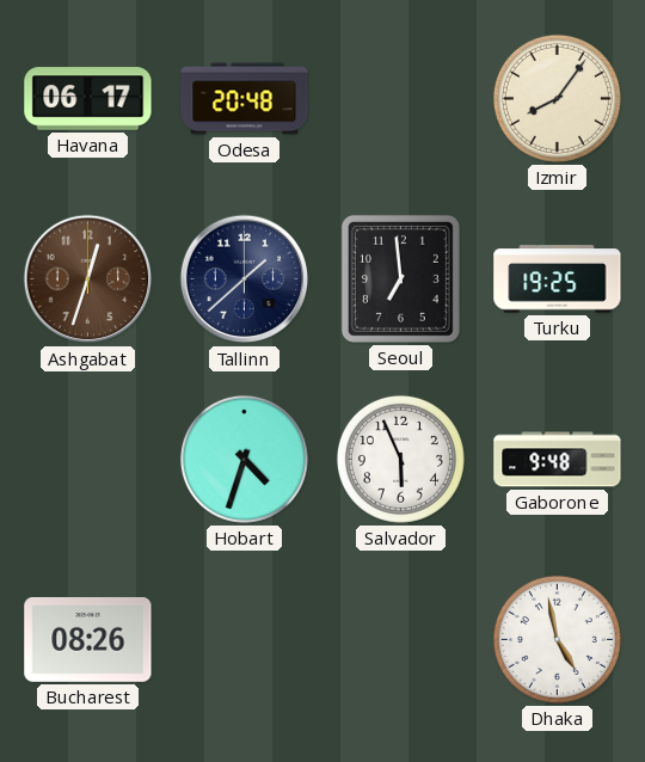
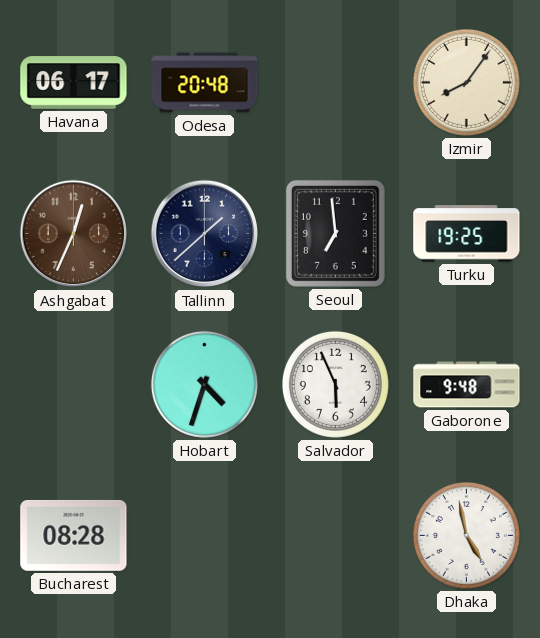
Ashgabat: 12:33 -> 12:34 (74, 234)
Bucharest: 08:26 -> 08:28 (74, 535)
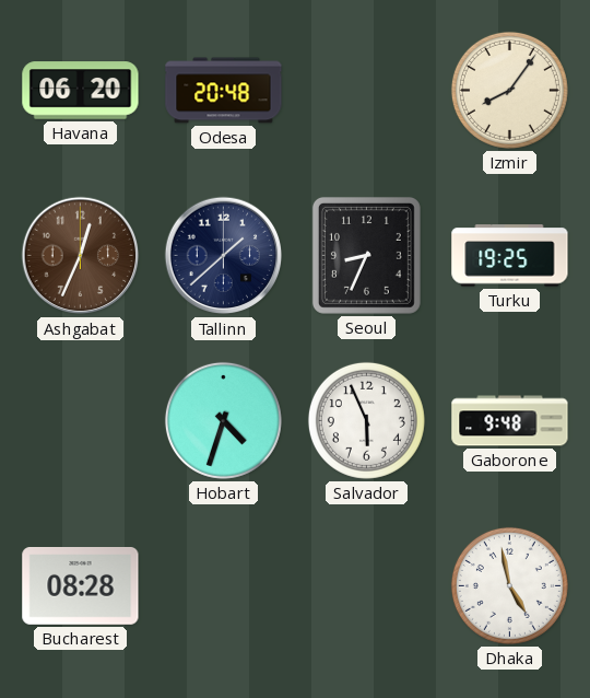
Havana: 06:17 -> 06:20 (81, 91)
Seoul: 6:59 -> 8:34 (366, 255)
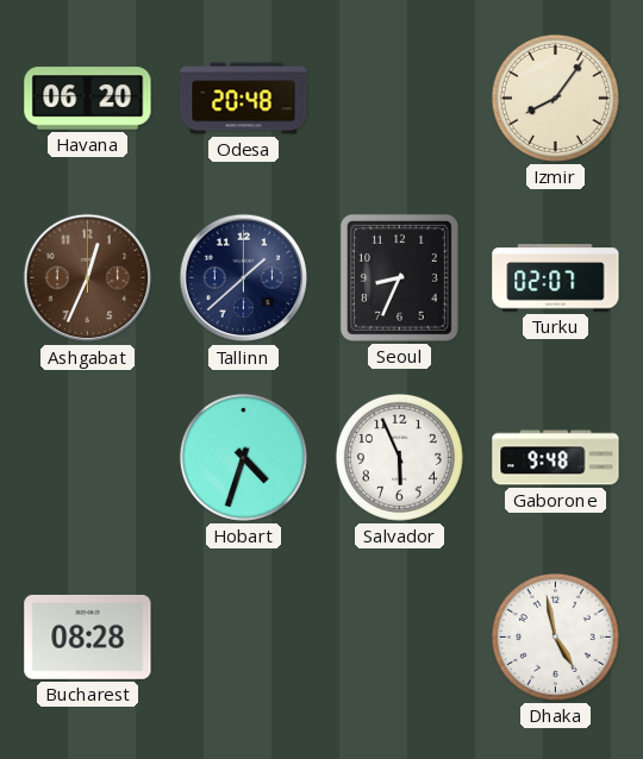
Turku: 19:25 -> 02:07 (556, 278)
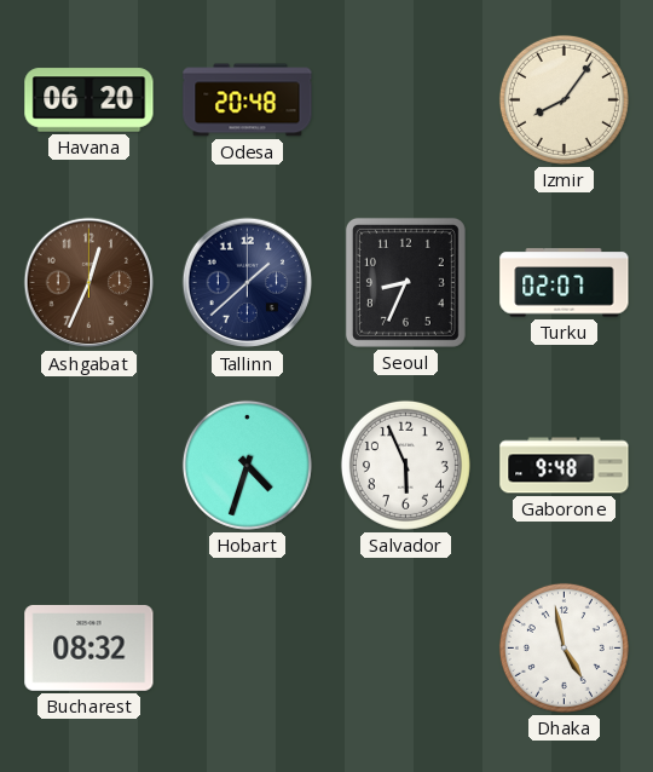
Bucharest: 08:28 -> 08:32 (89, 647)
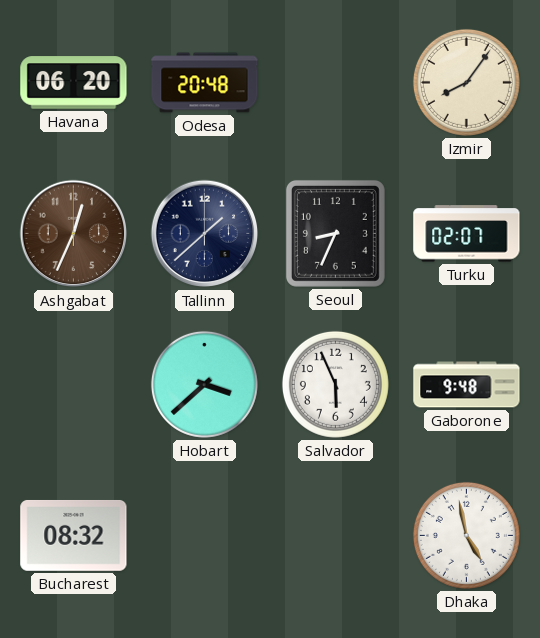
Hobart: 4:33 -> 3:38 (204, 384)
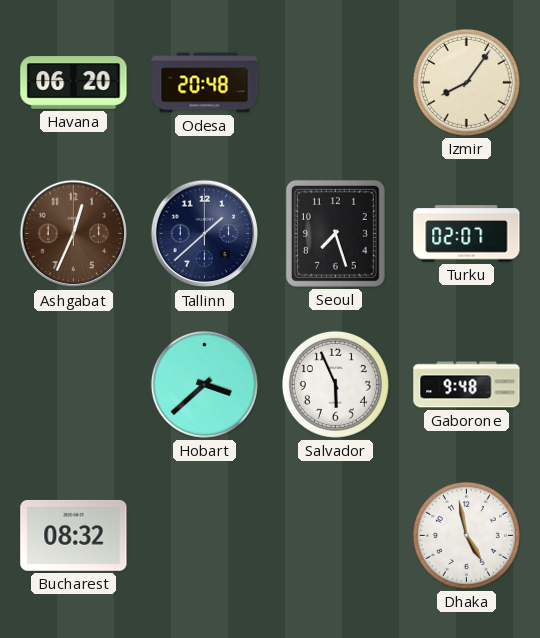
Seoul: 8:34 -> 7:27 (335, 233)
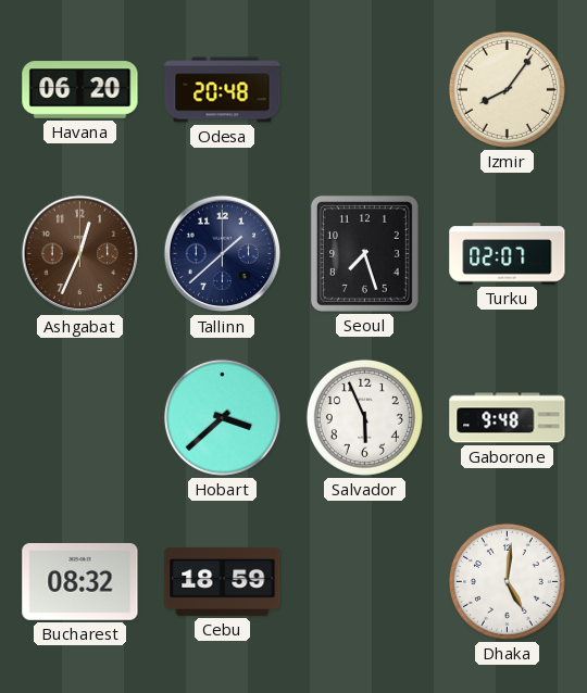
Cebu: none -> 18:59 (223, 581)
Dhaka: 4:58 -> 5:01 (507, 581)
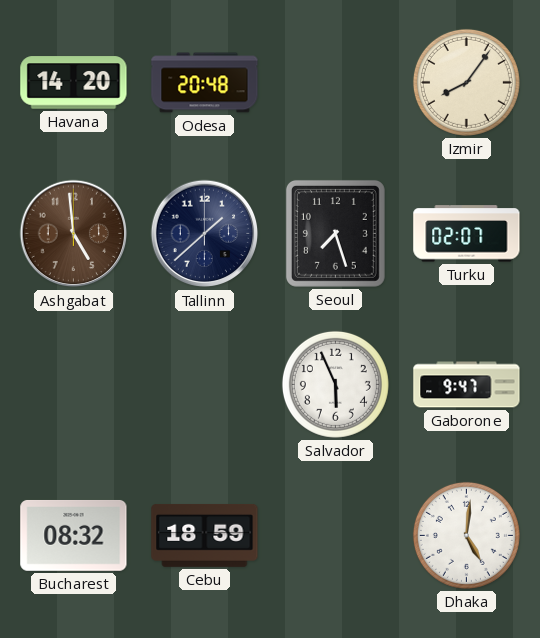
Havana: 06:20 -> 14:20 (74, 83)
Ashgabat: 12:34 -> 4:59 (74, 234)
Hobart: 3:38 -> none (222, 417)
Gaborone: 9:48 -> 9:47 (467, 385)
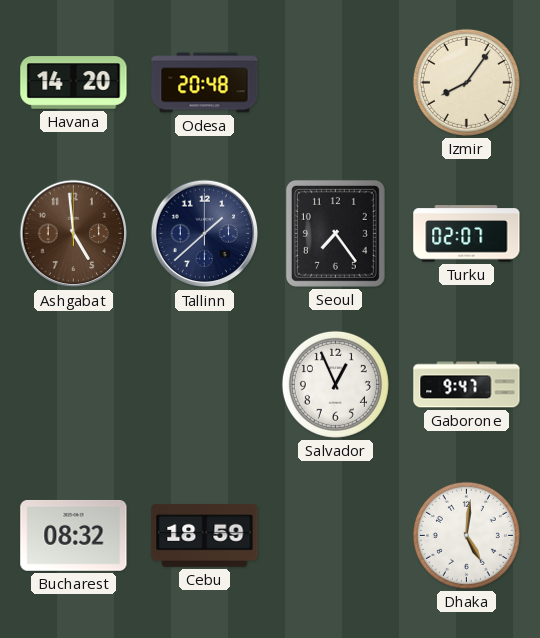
Seoul: 7:27 -> 7:24 (335, 233)
Salvador: 5:56 -> 12:56 (335, 384)
